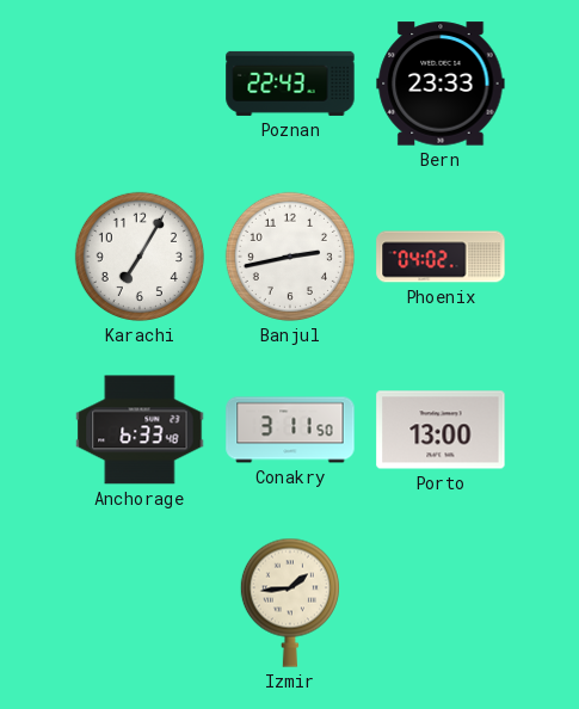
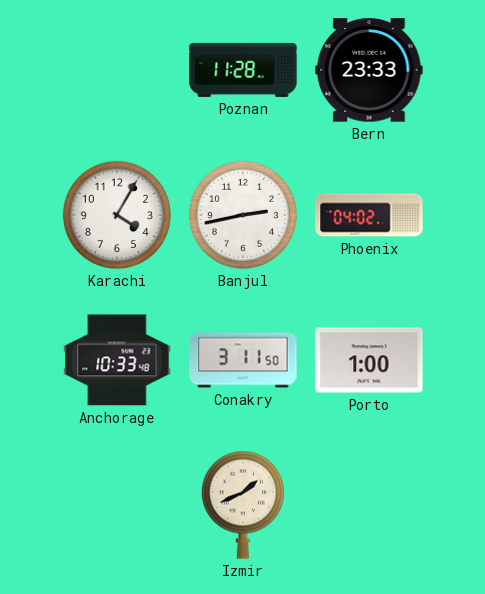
Poznan: 22:43 -> 11:28 (243, 70)
Karachi: 7:05 -> 4:05 (117, 215)
Anchorage: 6:33 -> 10:33 (117, 360)
Porto: 13:00 -> 1:00 (369, 360)
Izmir: 1:44 -> 1:41 (243, 505)
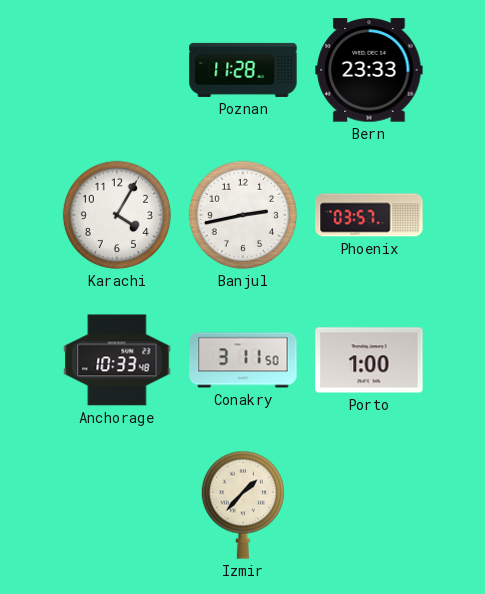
Phoenix: 04:02 -> 03:57 (369, 215)
Izmir: 1:41 -> 1:37 (243, 505)
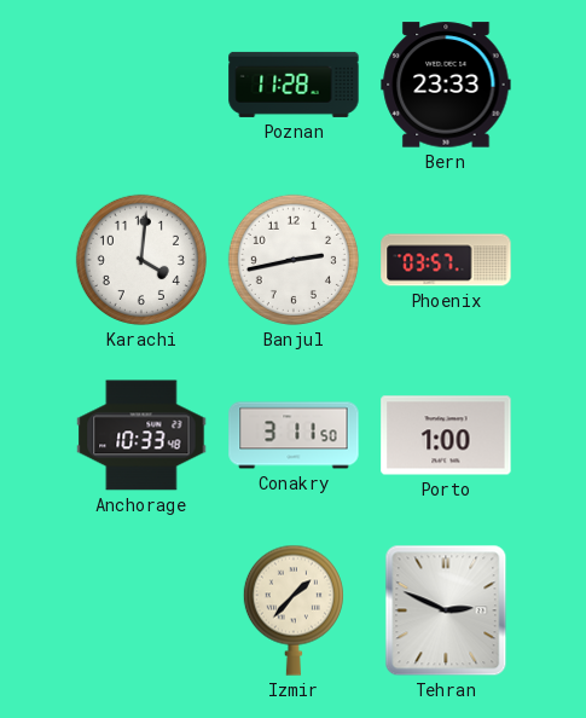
Karachi: 4:05 -> 4:01 (141, 260)
Tehran: none -> 2:49 (446, 610)
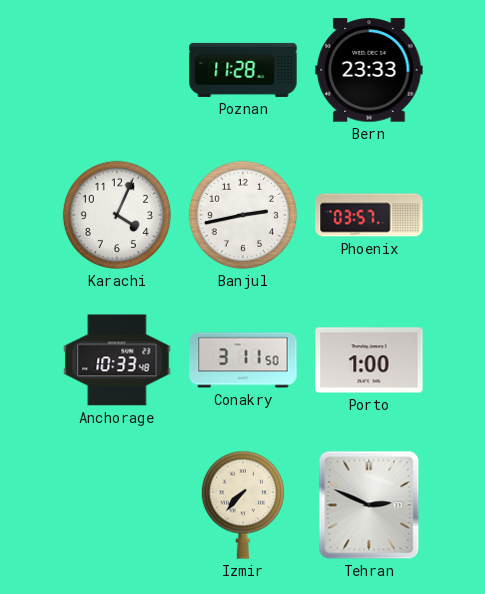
Karachi: 4:01 -> 4:04 (117, 215)
Izmir: 1:37 -> 7:37 (243, 505)
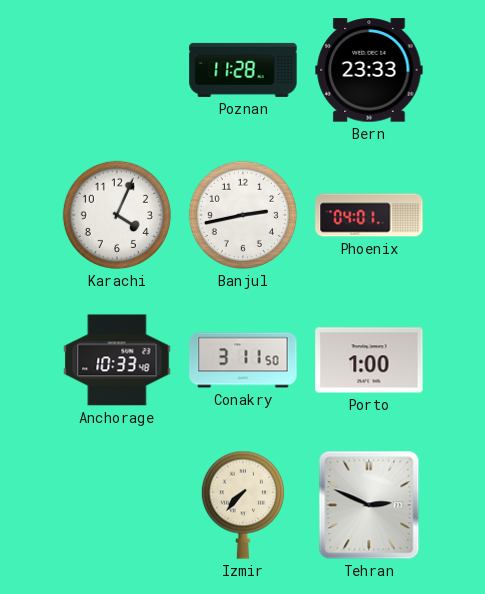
Phoenix: 03:57 -> 04:01 (369, 215)
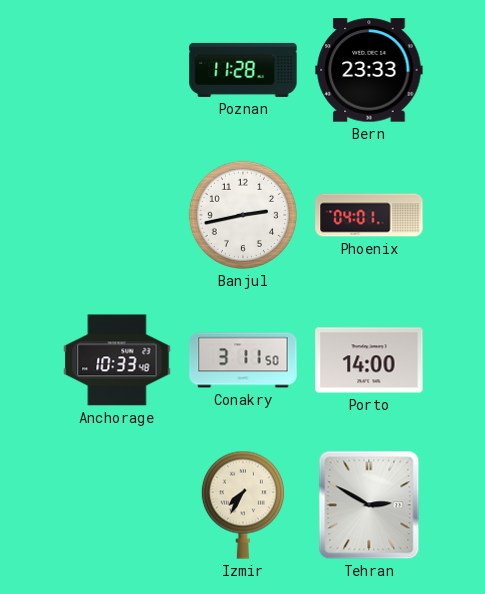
Karachi: 4:04 -> none (117, 215)
Porto: 1:00 -> 14:00 (369, 360)
Izmir: 7:37 -> 7:35 (243, 505)
Tehran: 2:49 -> 2:50 (369, 505)
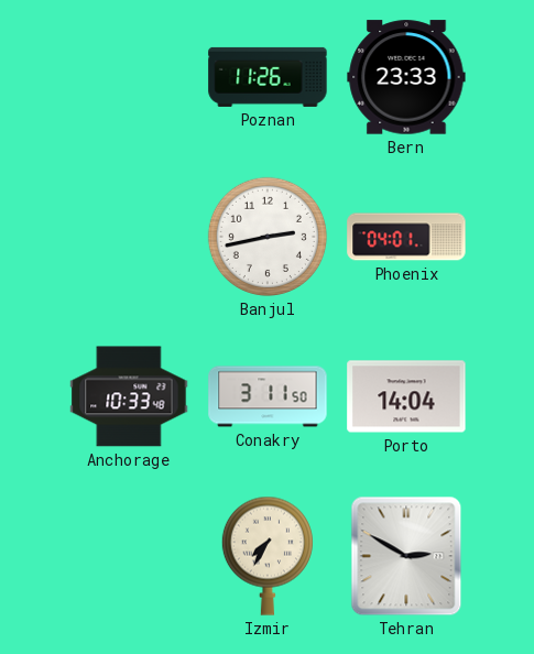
Poznan: 11:28 -> 11:26 (268, 77)
Porto: 14:00 -> 14:04 (406, 396)
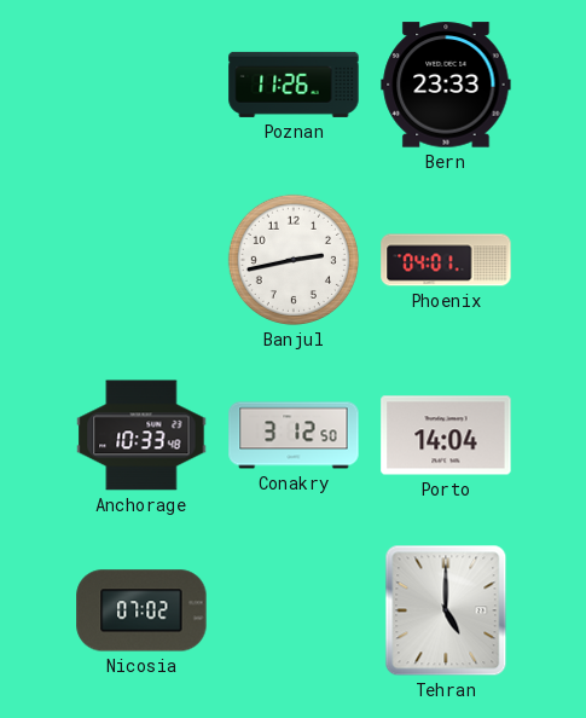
Conakry: 3:11 -> 3:12 (294, 435)
Nicosia: none -> 07:02 (141, 610)
Izmir: 7:35 -> none (268, 556)
Tehran: 2:50 -> 5:00 (446, 610)
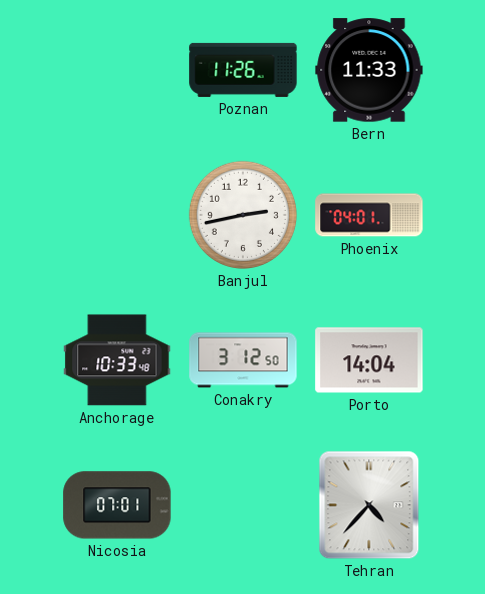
Bern: 23:33 -> 11:33 (369, 70)
Nicosia: 07:02 -> 07:01 (117, 505)
Tehran: 5:00 -> 4:37 (369, 505)
